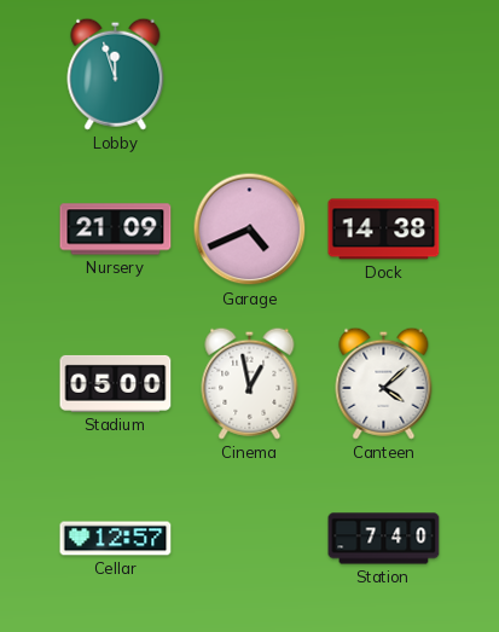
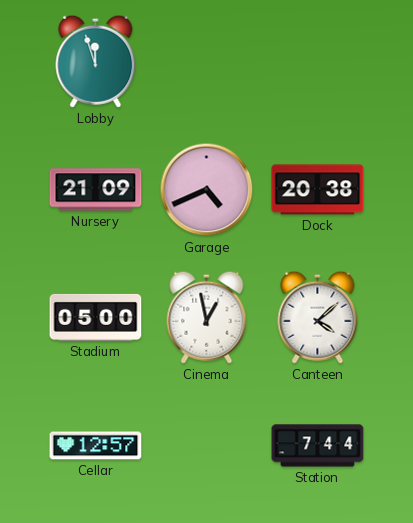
Dock: 14:38 -> 20:38 (318, 190)
Station: 7:40 -> 7:44 (318, 446)
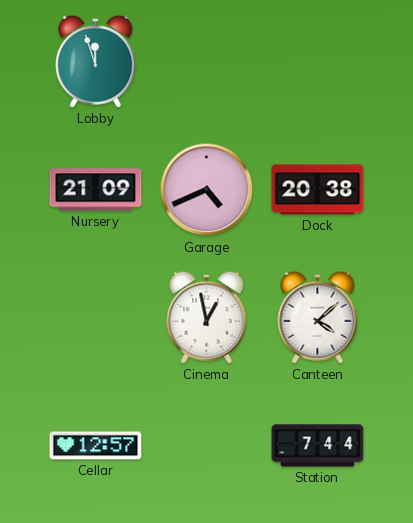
Stadium: 05:00 -> none (96, 317)
